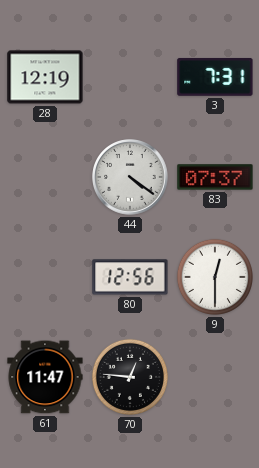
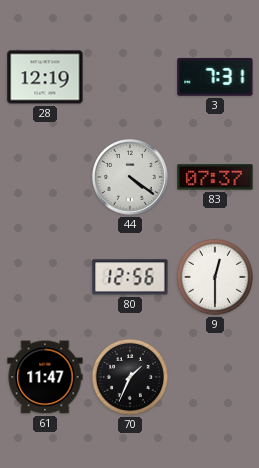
70: 12:46 -> 1:34 (130, 377)
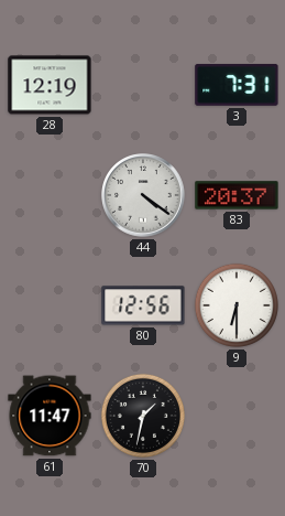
83: 07:37 -> 20:37 (237, 195)
9: 12:30 -> 6:30 (237, 305)
70: 1:34 -> 1:32 (143, 416)
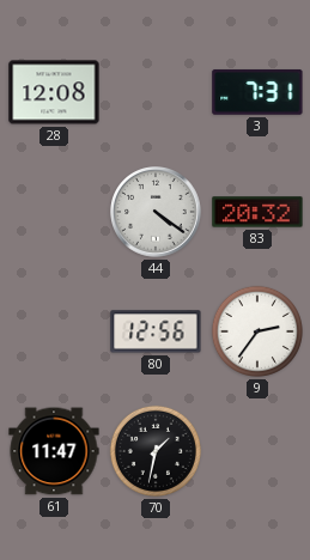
28: 12:19 -> 12:08 (54, 92)
83: 20:37 -> 20:32 (257, 212)
9: 6:30 -> 2:36 (257, 331)
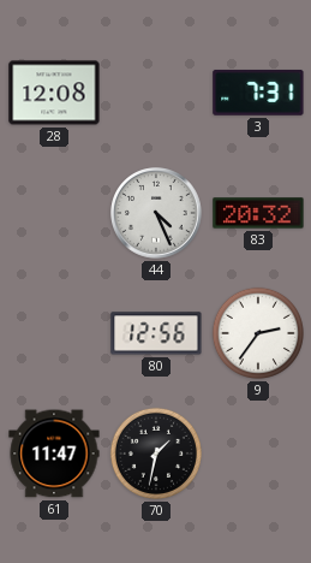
44: 4:21 -> 4:26 (156, 213)
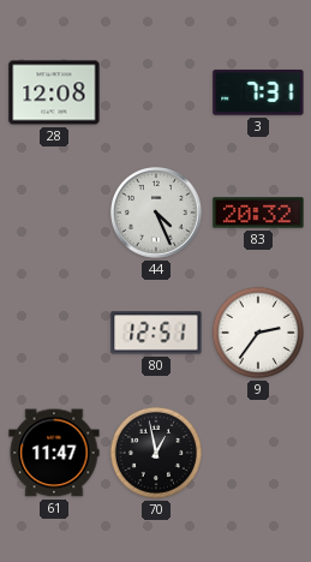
80: 12:56 -> 12:51 (156, 333)
70: 1:32 -> 12:58 (156, 453)
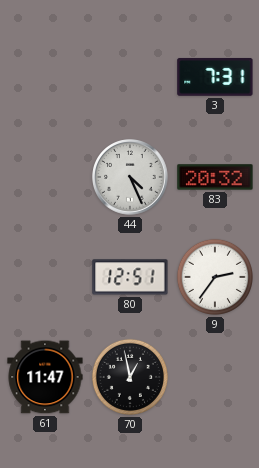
28: 12:08 -> none (54, 92)
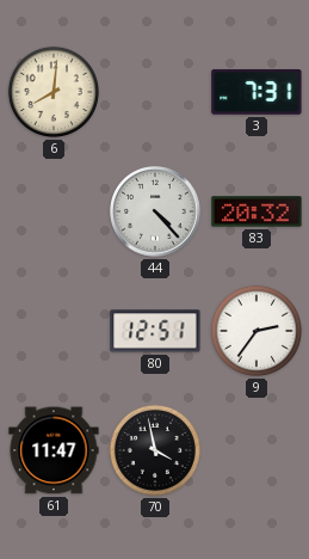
6: none -> 8:01 (54, 92)
44: 4:26 -> 4:23 (155, 211)
70: 12:58 -> 3:58 (155, 450)
